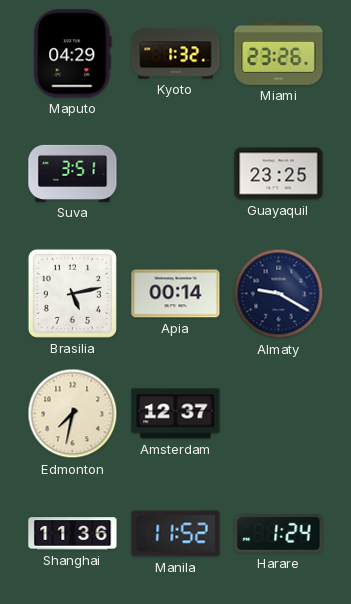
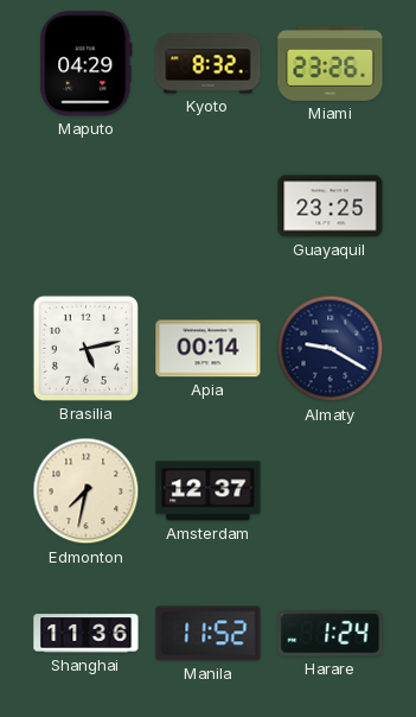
Kyoto: 1:32 -> 8:32 (209, 64)
Suva: 3:51 -> none (73, 173)
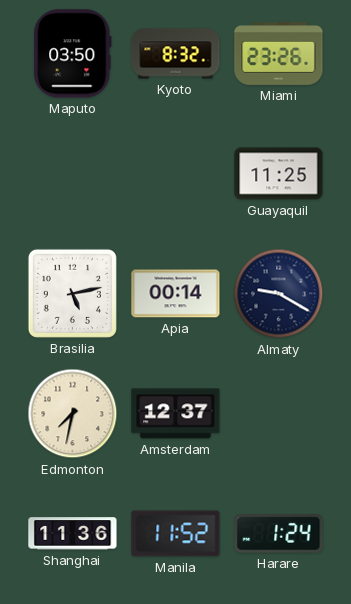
Maputo: 04:29 -> 03:50 (73, 54)
Guayaquil: 23:25 -> 11:25 (279, 174)
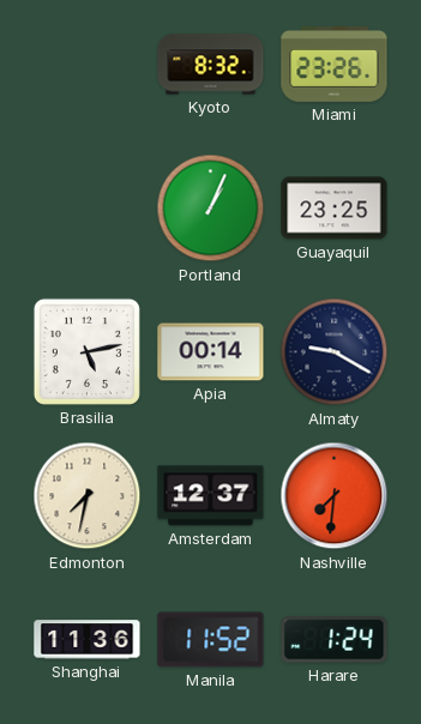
Maputo: 03:50 -> none (73, 54)
Portland: none -> 1:04 (211, 209)
Guayaquil: 11:25 -> 23:25 (335, 209)
Nashville: none -> 7:31 (335, 496)
